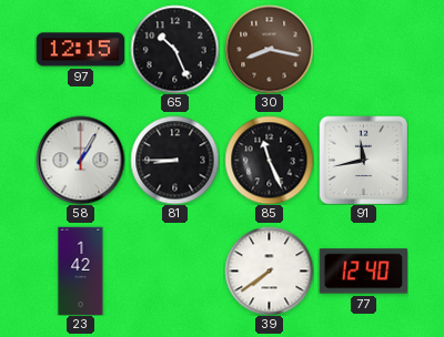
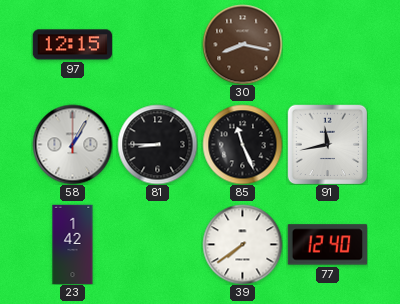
65: 10:26 -> none (174, 49)
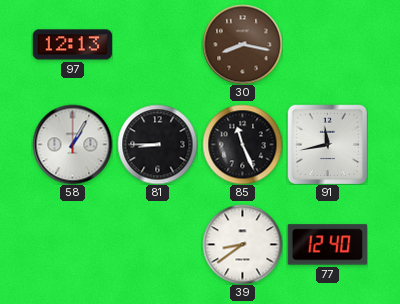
97: 12:15 -> 12:13 (72, 45)
23: 1:42 -> none (73, 244)
39: 7:39 -> 8:39 (242, 244)
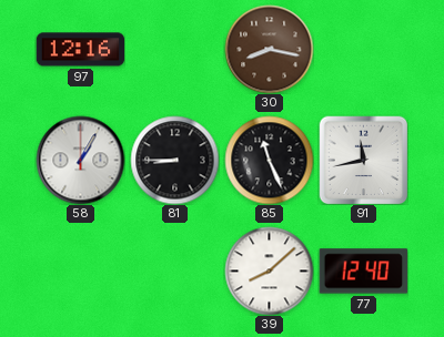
97: 12:13 -> 12:16 (80, 50)
39: 8:39 -> 8:08 (269, 270)
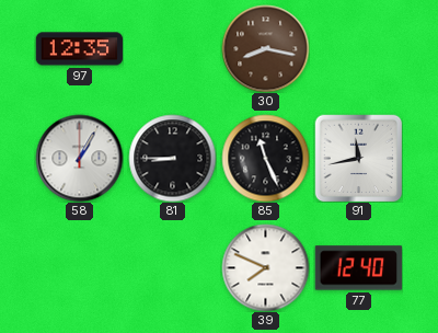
97: 12:16 -> 12:35 (79, 49)
39: 8:08 -> 7:49 (265, 267)
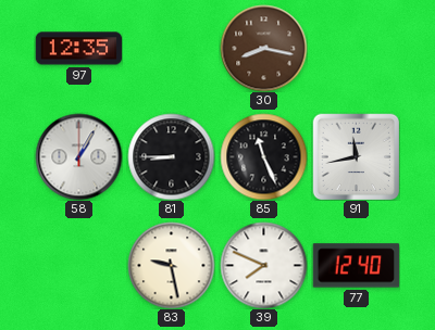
83: none -> 9:28 (171, 265)
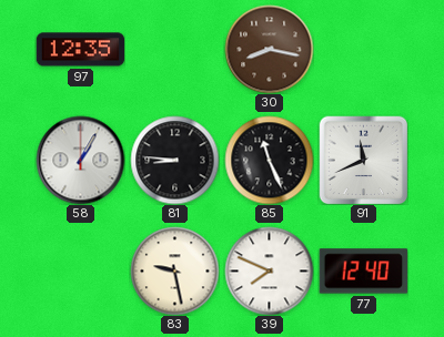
81: 8:45 -> 8:46 (174, 160)
91: 11:43 -> 11:41 (363, 160)
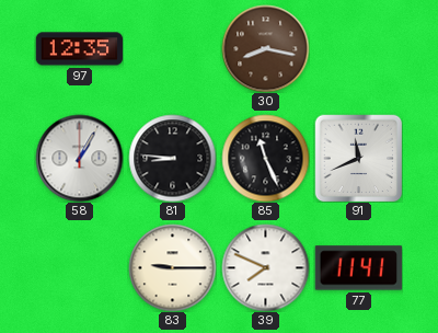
83: 9:28 -> 9:15 (172, 267)
77: 12:40 -> 11:41 (358, 268)
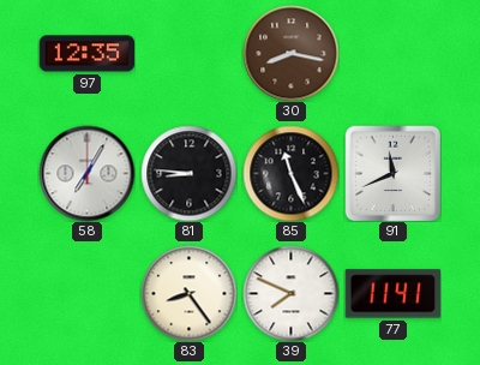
58: 1:05 -> 7:05 (86, 173)
83: 9:15 -> 8:24 (188, 293)
